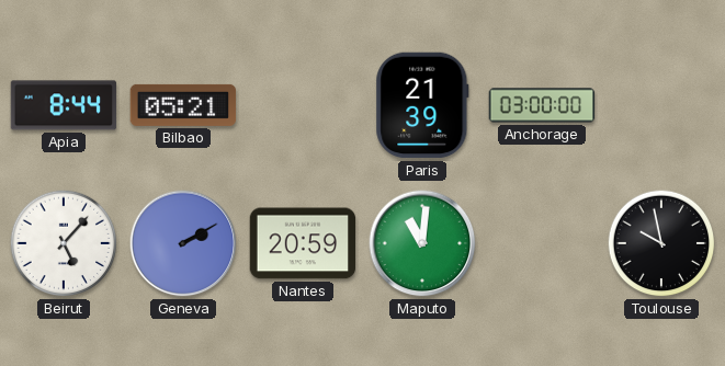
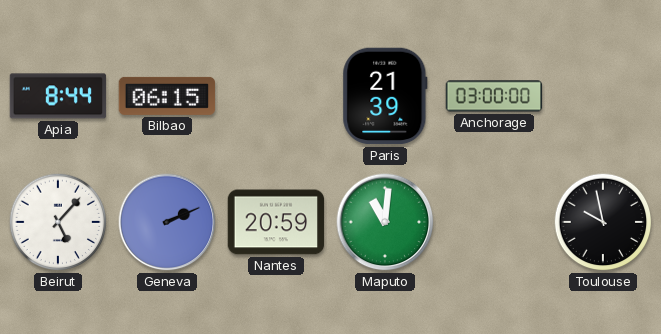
Bilbao: 05:21 -> 06:15 (167, 96)
Geneva: 2:10 -> 2:11 (167, 222)
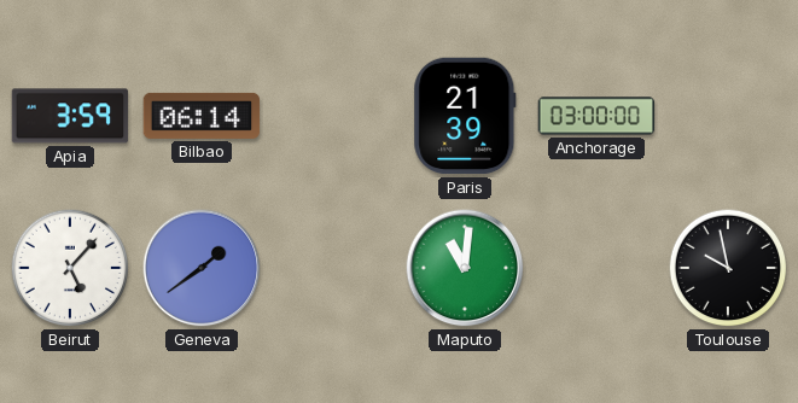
Apia: 8:44 -> 3:59 (70, 116)
Bilbao: 06:15 -> 06:14 (202, 116)
Geneva: 2:11 -> 1:39 (202, 268)
Nantes: 20:59 -> none (276, 222)
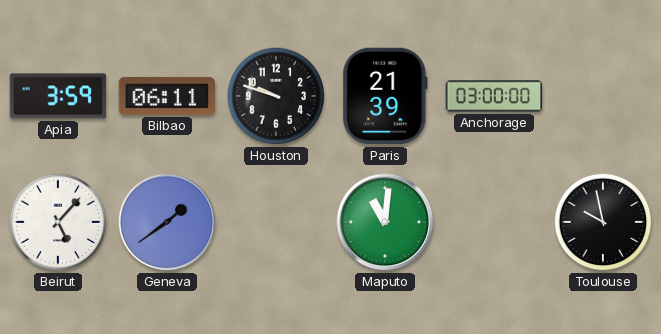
Bilbao: 06:14 -> 06:11 (167, 96)
Houston: none -> 9:48 (276, 96)
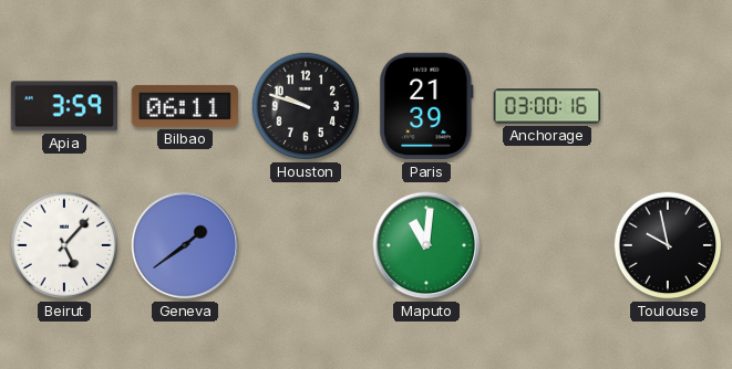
Anchorage: 03:00:00 -> 03:00:16 (547, 106)
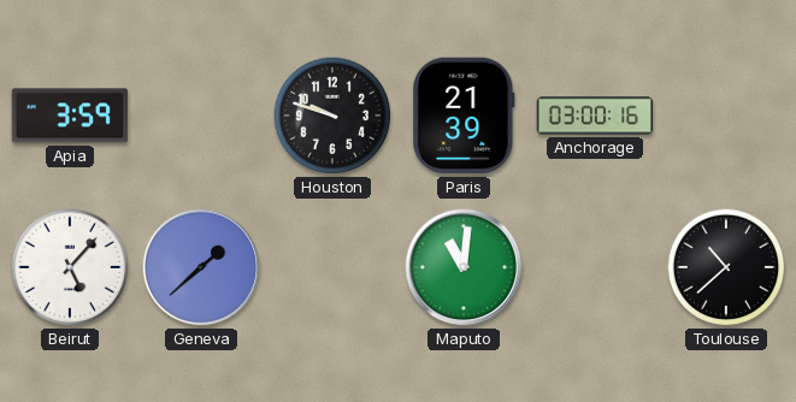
Bilbao: 06:11 -> none (185, 106)
Geneva: 1:39 -> 1:38 (201, 267)
Toulouse: 9:58 -> 10:38 (726, 267)
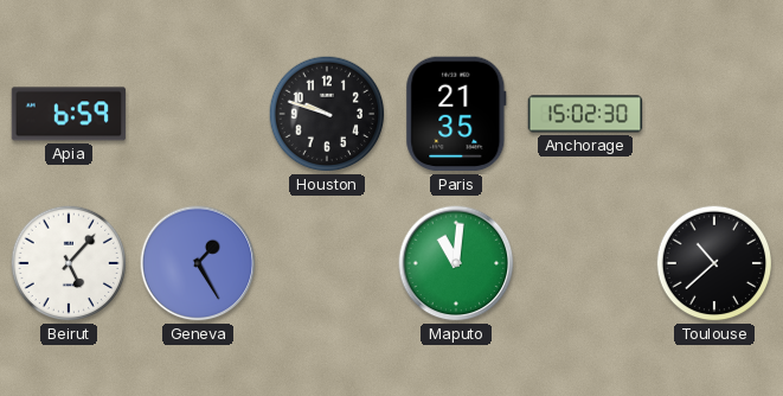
Apia: 3:59 -> 6:59 (69, 114)
Paris: 21:39 -> 21:35 (456, 114)
Anchorage: 03:00 -> 15:02 (585, 114)
Geneva: 1:38 -> 1:25 (198, 263)
